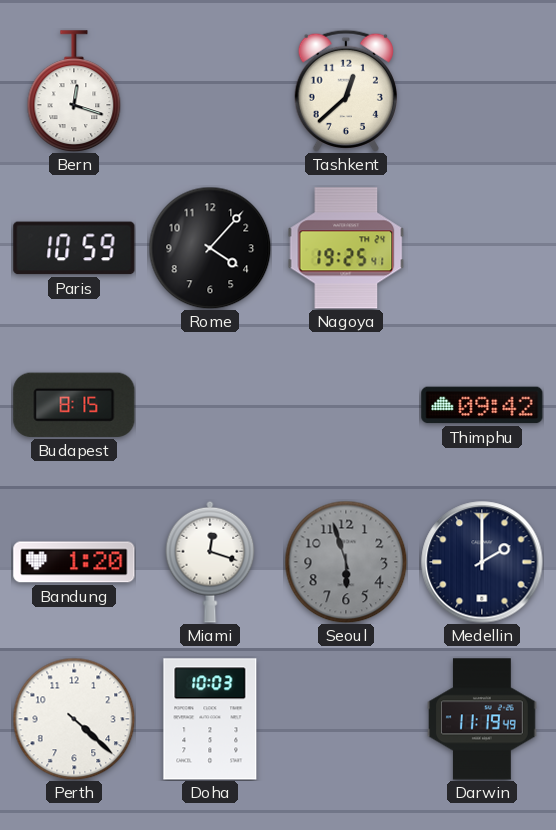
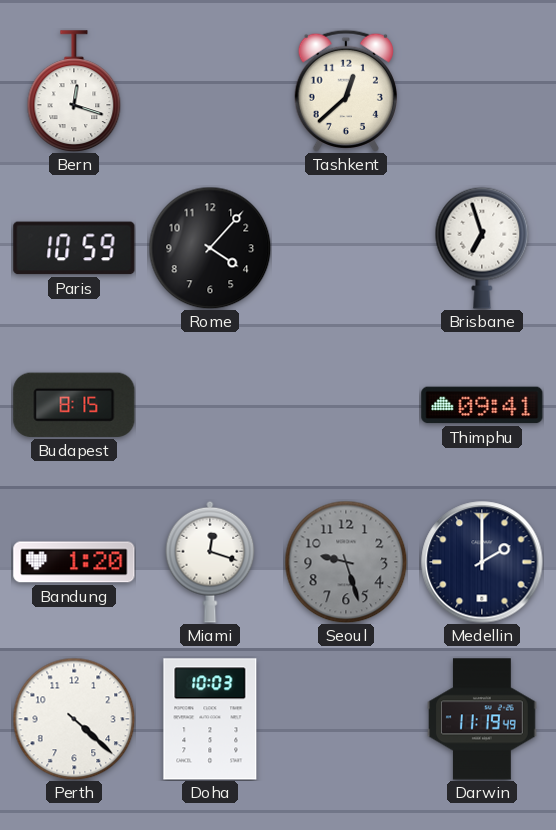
Nagoya: 19:25 -> none (346, 248)
Brisbane: none -> 6:57 (482, 248)
Thimphu: 09:42 -> 09:41 (482, 405)
Seoul: 5:57 -> 9:27 (346, 562)
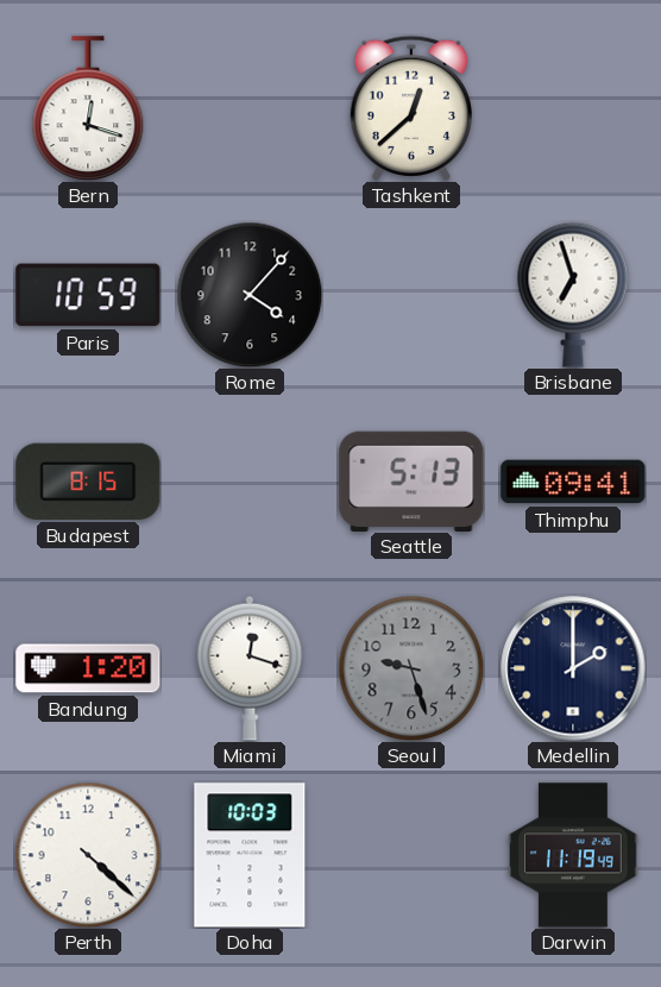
Seattle: none -> 5:13 (411, 480)
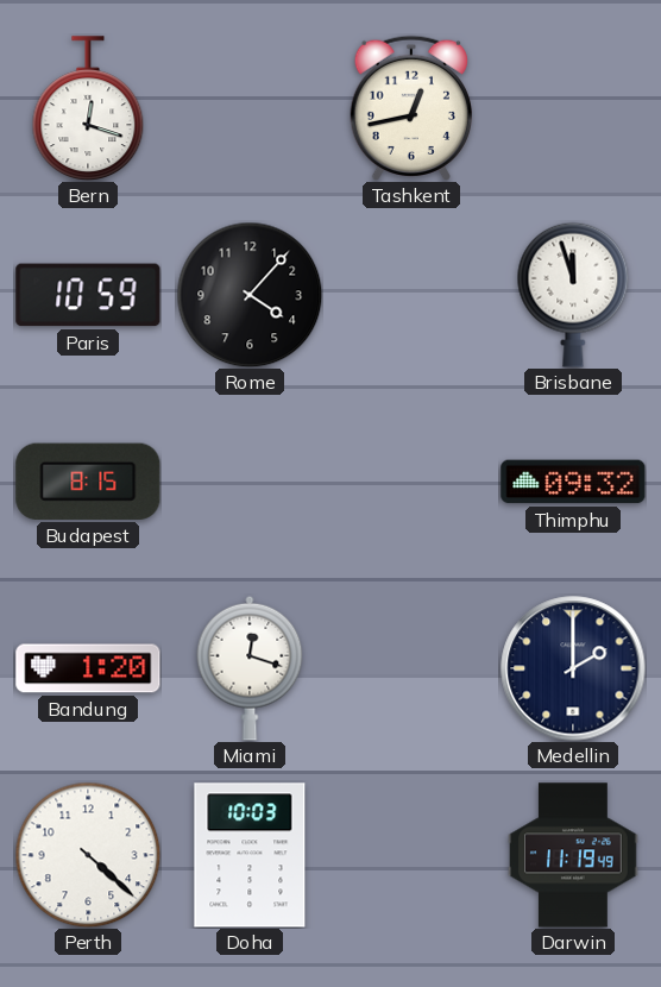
Tashkent: 12:38 -> 12:43 (411, 107)
Brisbane: 6:57 -> 11:57 (573, 295)
Seattle: 5:13 -> none (411, 480)
Thimphu: 09:41 -> 09:32 (573, 482)
Seoul: 9:27 -> none (411, 668)
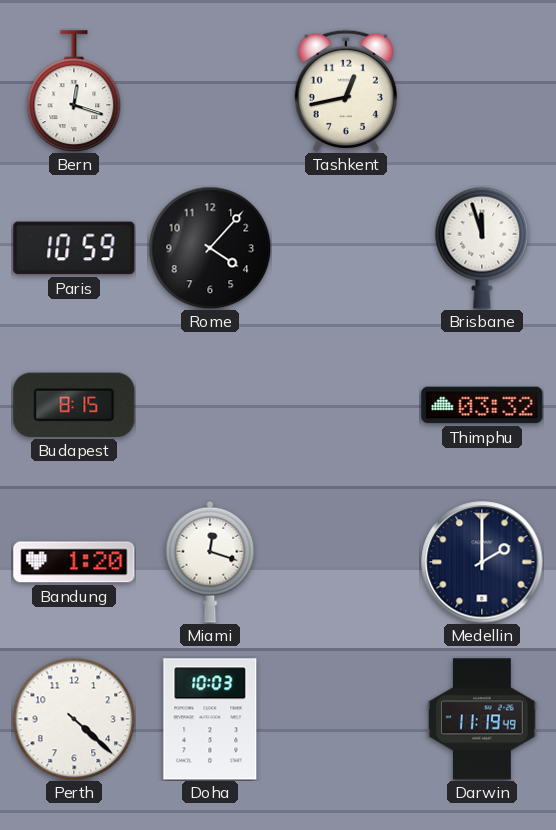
Thimphu: 09:32 -> 03:32 (482, 405)
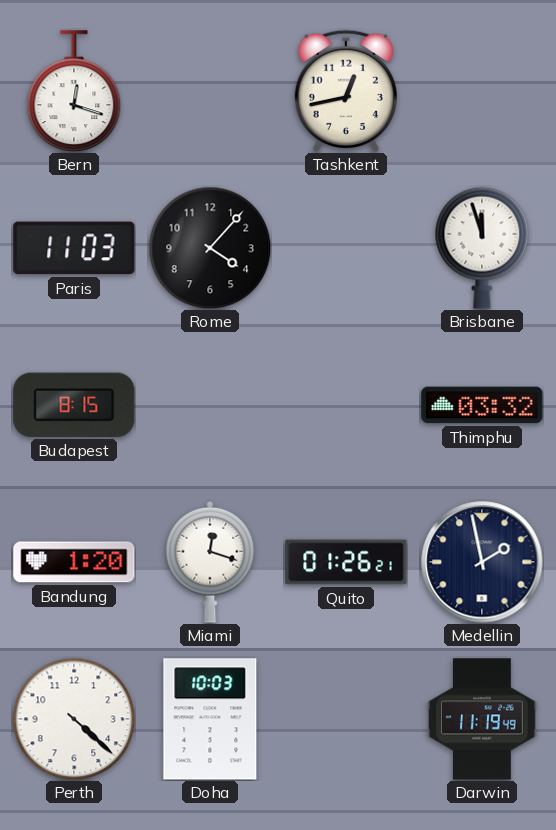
Paris: 10:59 -> 11:03 (74, 248)
Quito: none -> 01:26 (346, 562)
Medellin: 2:00 -> 1:58 (482, 562)
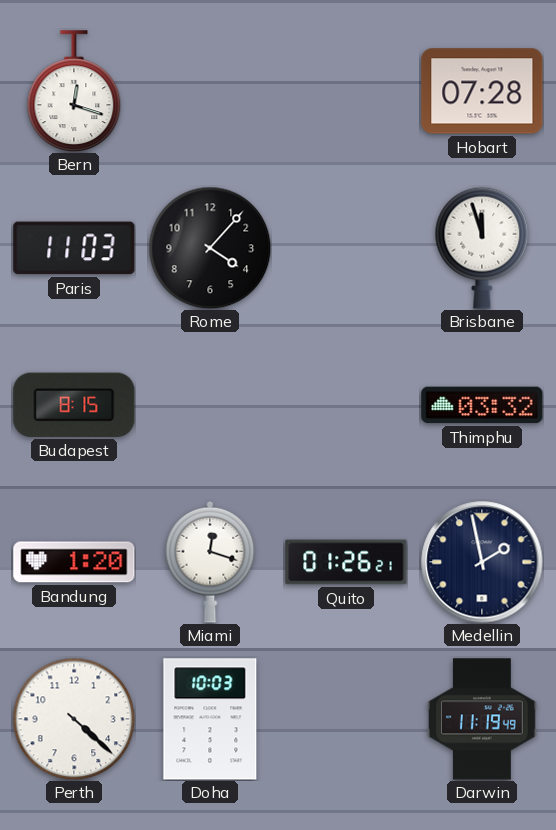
Tashkent: 12:43 -> none (346, 90)
Hobart: none -> 07:28 (482, 91)
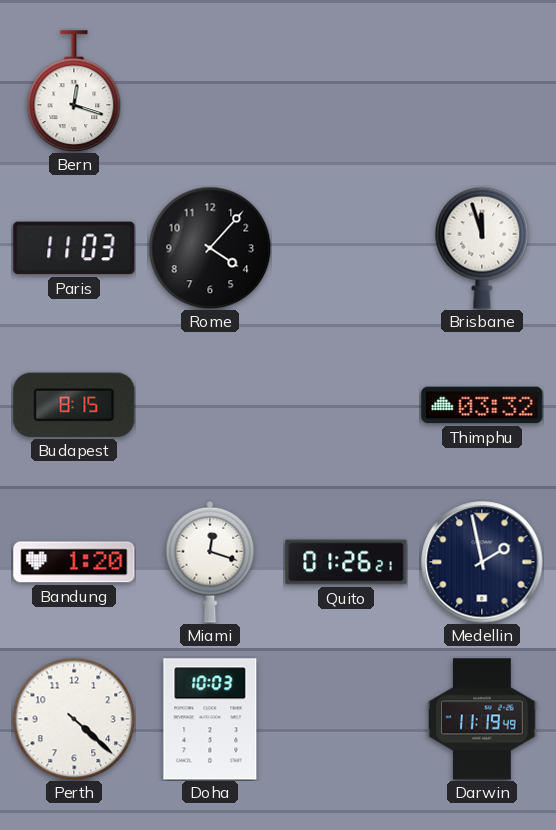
Hobart: 07:28 -> none (482, 91)
